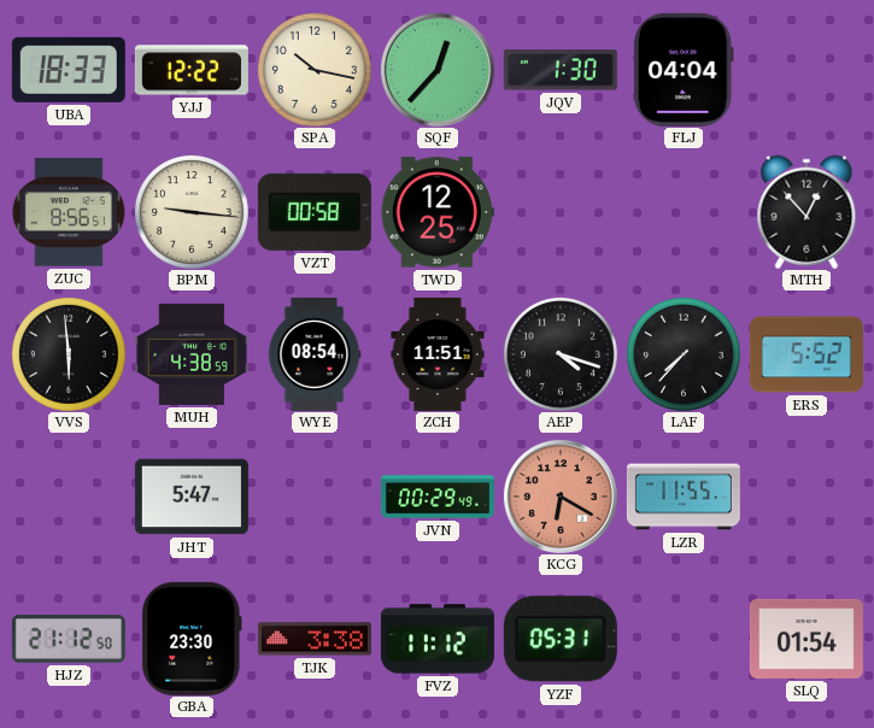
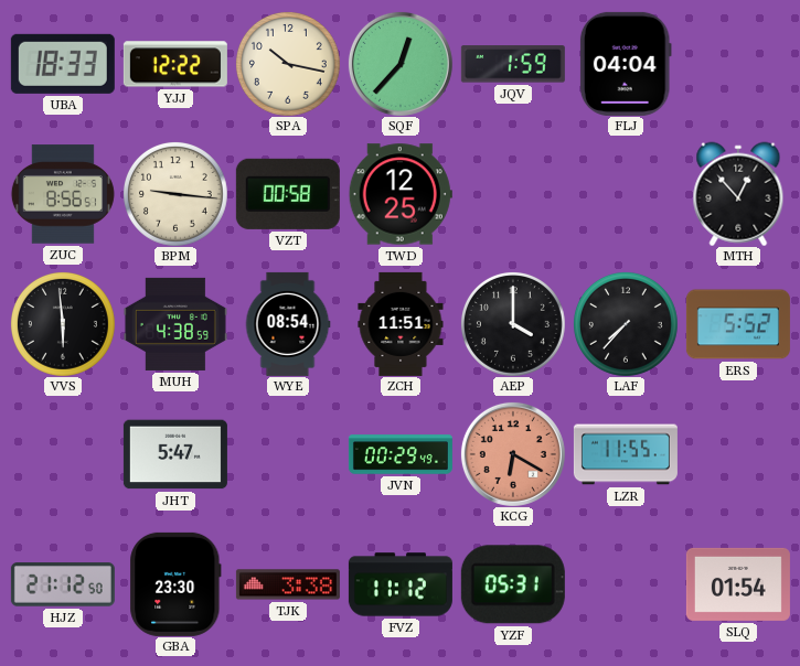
JQV: 1:30 -> 1:59 (513, 64)
AEP: 4:18 -> 4:00 (513, 324)
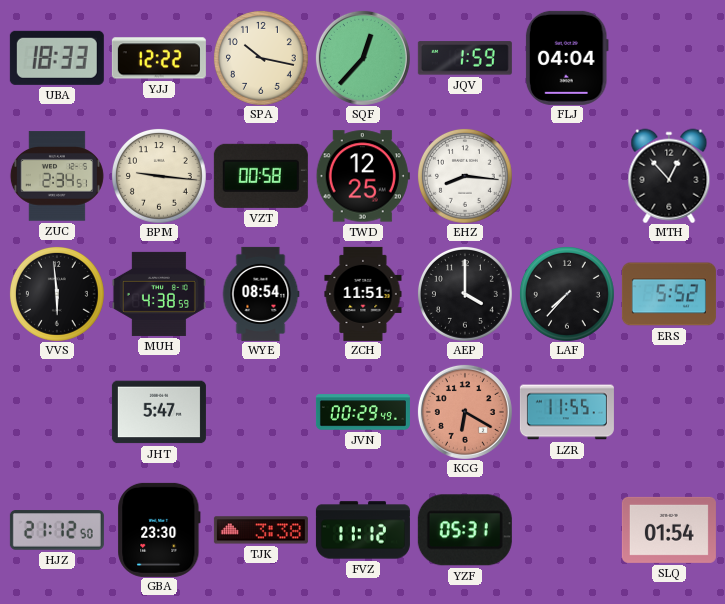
ZUC: 8:56 -> 2:34 (57, 176)
EHZ: none -> 8:16 (465, 176)
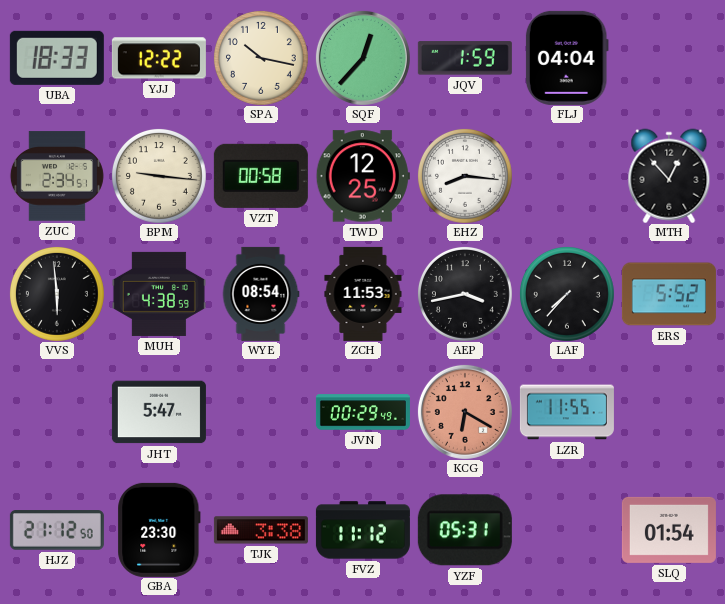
ZCH: 11:51 -> 11:53 (363, 294)
AEP: 4:00 -> 3:43 (465, 294)
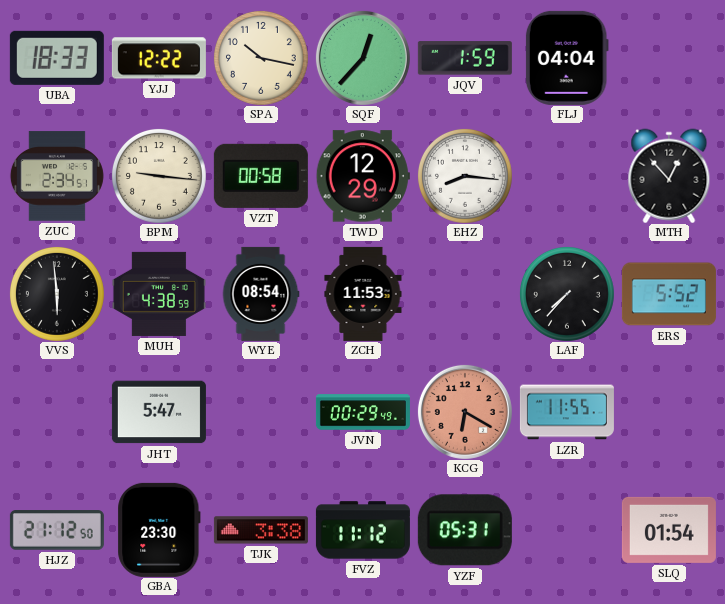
TWD: 12:25 -> 12:29 (363, 176)
AEP: 3:43 -> none (465, 294)
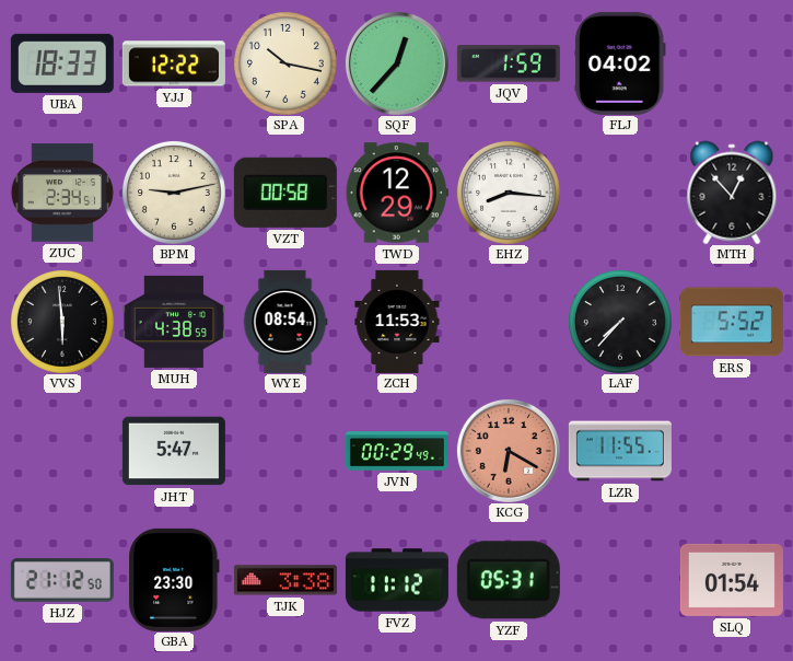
FLJ: 04:04 -> 04:02 (620, 63)
BPM: 9:16 -> 9:13 (174, 193)
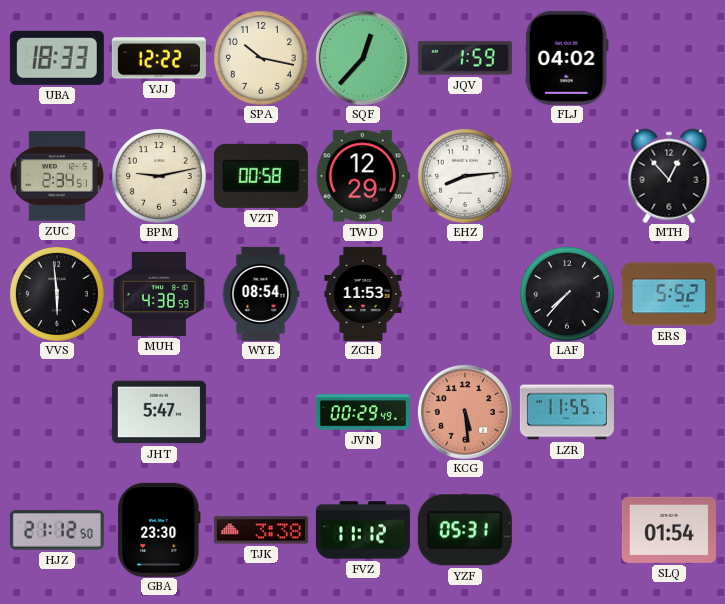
EHZ: 8:16 -> 8:14 (465, 176)
KCG: 6:20 -> 5:29 (465, 412)
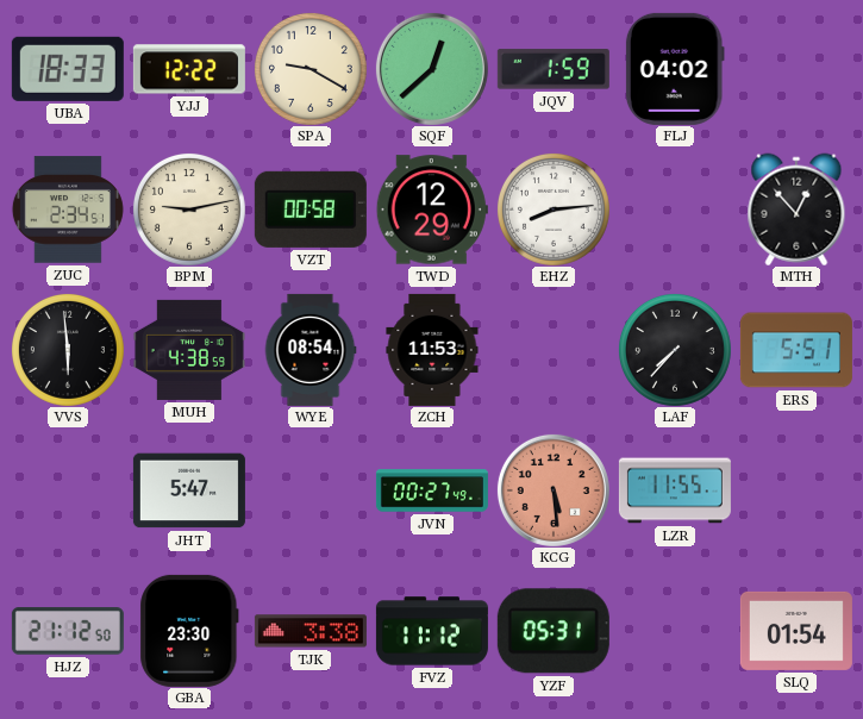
SPA: 10:17 -> 9:20 (311, 69)
SQF: 12:37 -> 12:38 (432, 69)
ERS: 5:52 -> 5:51 (796, 350)
JVN: 00:29 -> 00:27 (432, 490)
